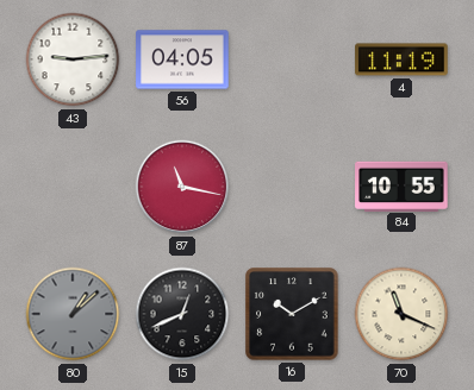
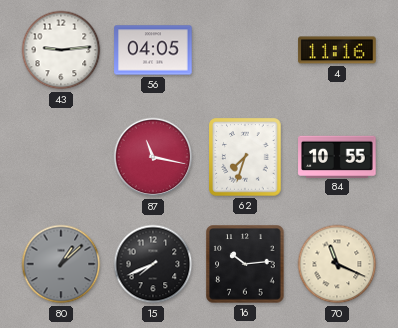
4: 11:19 -> 11:16 (337, 50)
62: none -> 7:33 (245, 157)
15: 12:41 -> 7:41 (153, 264)
16: 10:10 -> 10:14 (245, 264)
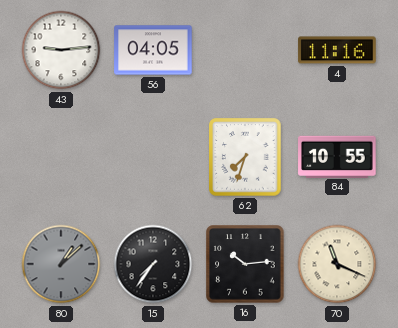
87: 11:17 -> none (153, 157)
15: 7:41 -> 7:36 (153, 264)
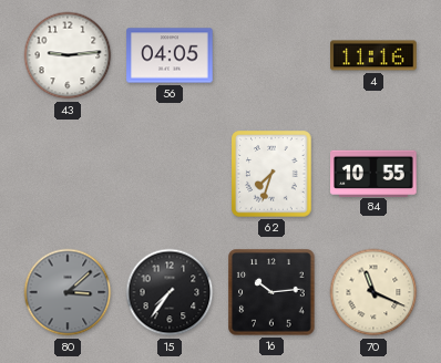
80: 1:08 -> 3:08 (68, 292)
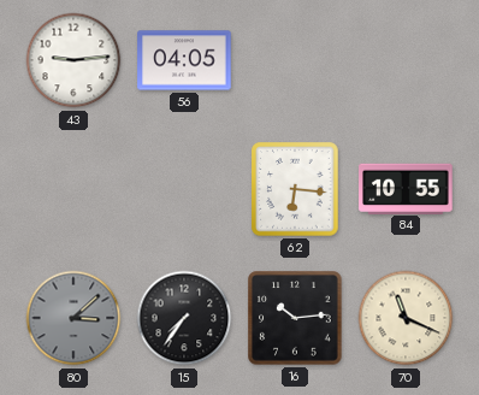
4: 11:16 -> none (373, 55)
62: 7:33 -> 6:16 (295, 189)
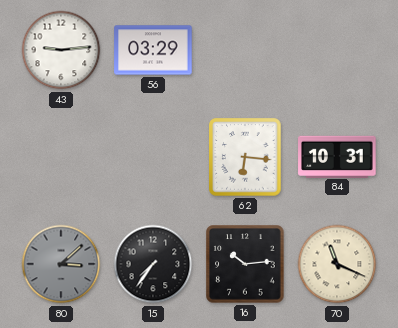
56: 04:05 -> 03:29 (153, 50)
84: 10:55 -> 10:31 (337, 156)
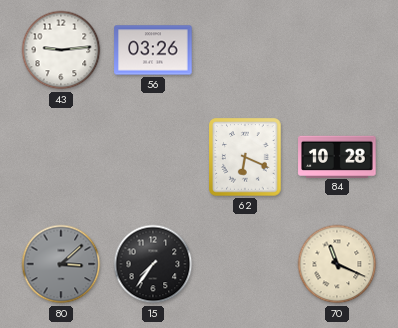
56: 03:29 -> 03:26 (153, 50)
62: 6:16 -> 6:19 (245, 157)
84: 10:31 -> 10:28 (337, 156)
16: 10:14 -> none (245, 264)
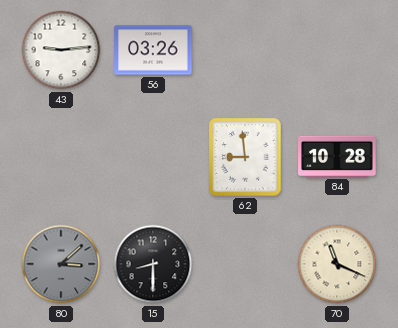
62: 6:19 -> 8:59 (245, 157)
15: 7:36 -> 8:30 (153, 264)
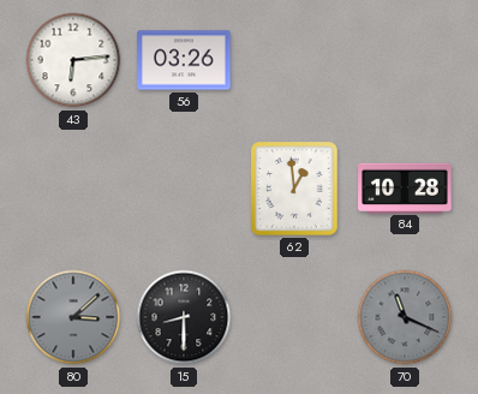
43: 9:14 -> 6:14 (73, 60)
62: 8:59 -> 12:59 (294, 189)
70 dial: cream -> grey (405, 317)
